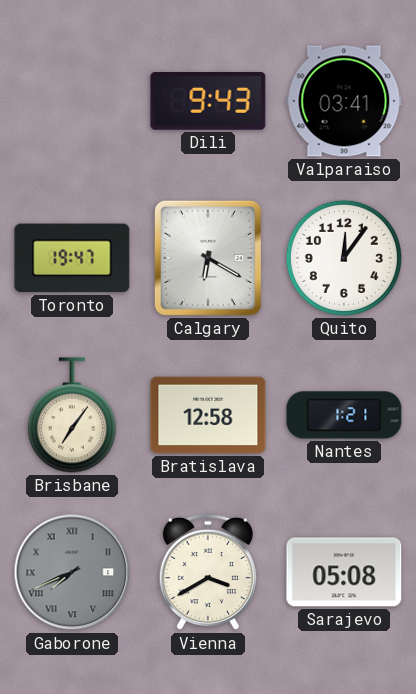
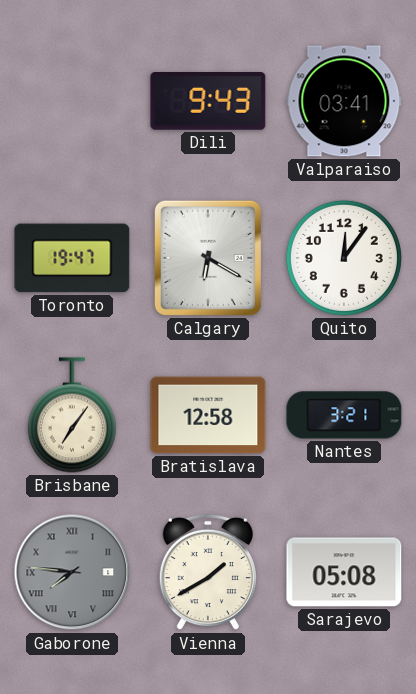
Nantes: 1:21 -> 3:21 (344, 415)
Gaborone: 7:41 -> 7:46 (72, 572)
Vienna: 3:40 -> 1:40 (208, 572)
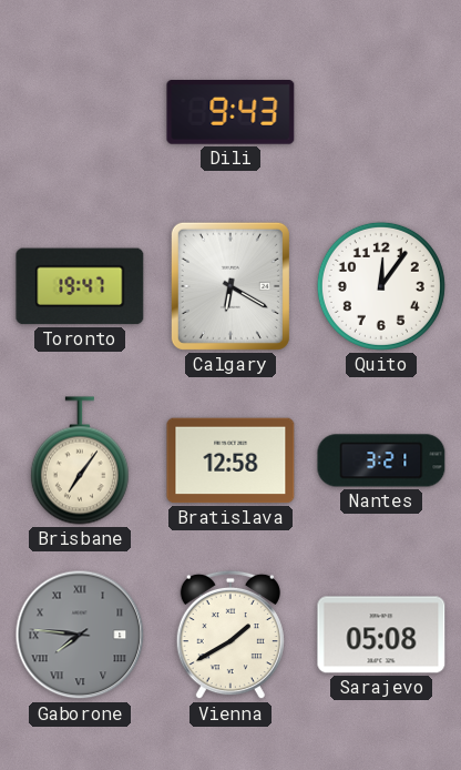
Valparaiso: 03:41 -> none (344, 101)
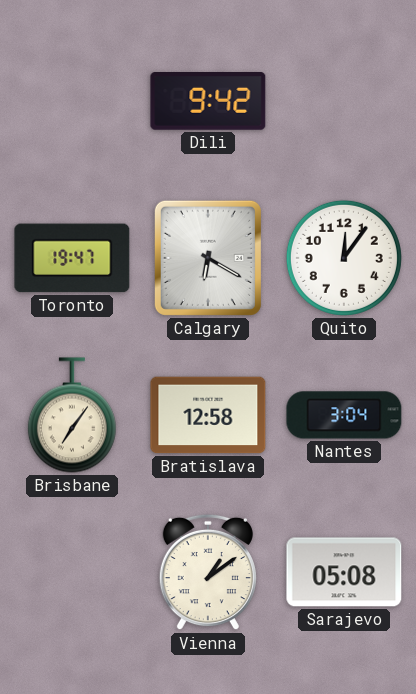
Dili: 9:43 -> 9:42 (208, 102)
Nantes: 3:21 -> 3:04 (344, 415)
Gaborone: 7:46 -> none (80, 635)
Vienna: 1:40 -> 1:09 (208, 572)
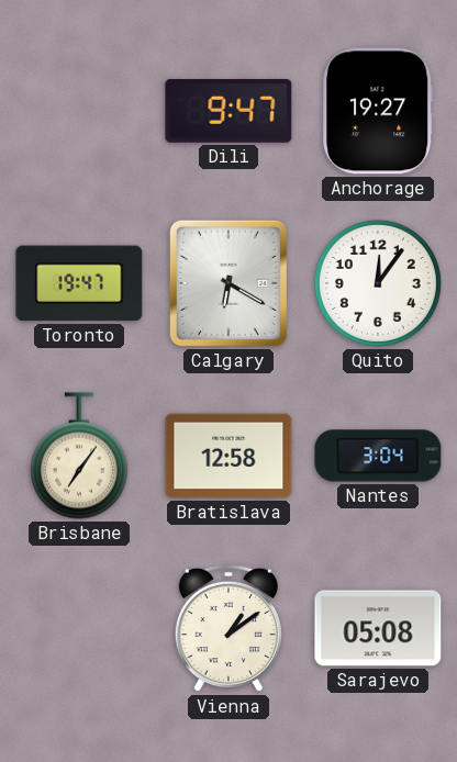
Dili: 9:42 -> 9:47 (228, 112)
Anchorage: none -> 19:27 (378, 111)
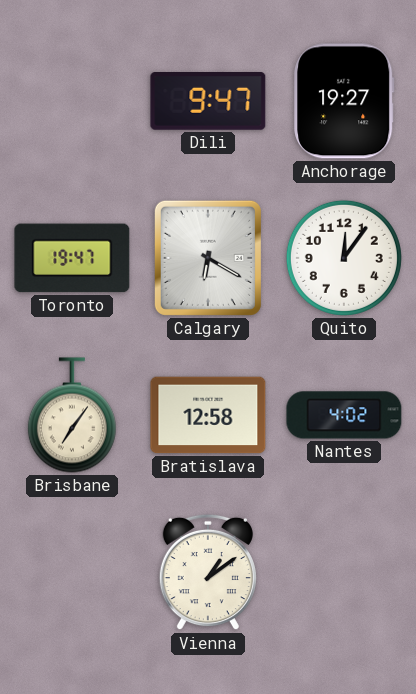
Nantes: 3:04 -> 4:02 (344, 415)
Sarajevo: 05:08 -> none (378, 628)
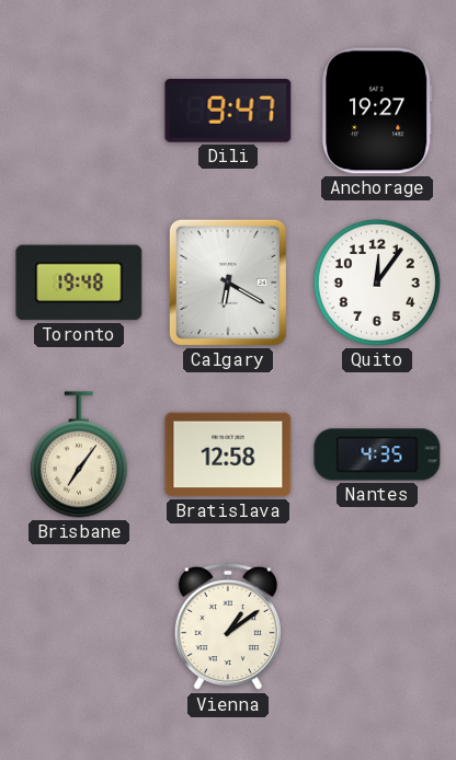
Toronto: 19:47 -> 19:48 (79, 283)
Nantes: 4:02 -> 4:35 (377, 454)
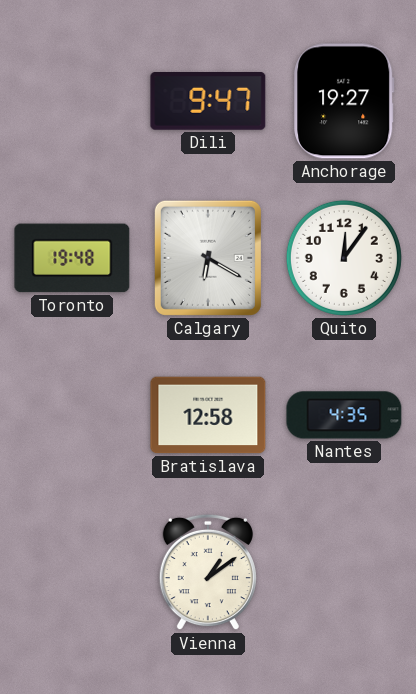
Brisbane: 7:06 -> none (79, 454)
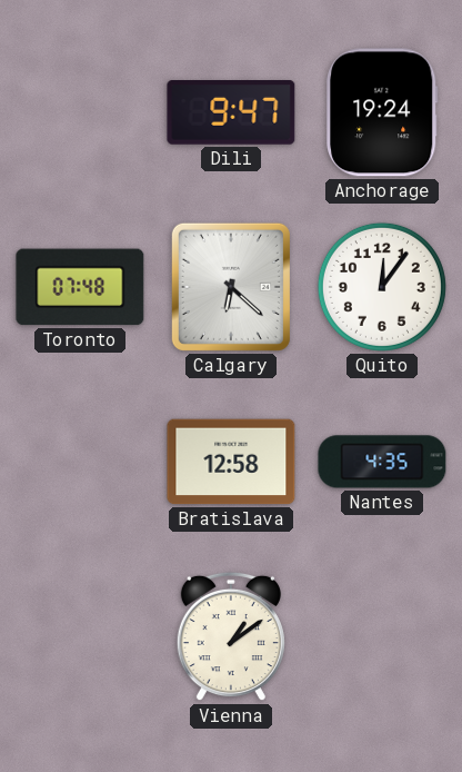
Anchorage: 19:27 -> 19:24 (382, 112)
Toronto: 19:48 -> 07:48 (80, 287)
Calgary: 6:20 -> 6:22 (231, 287)
